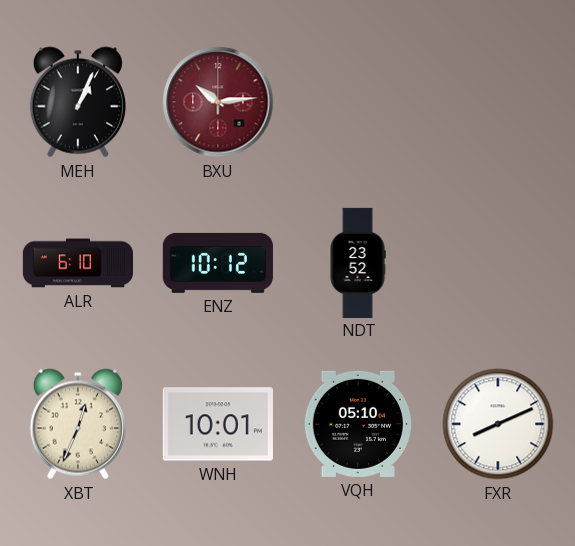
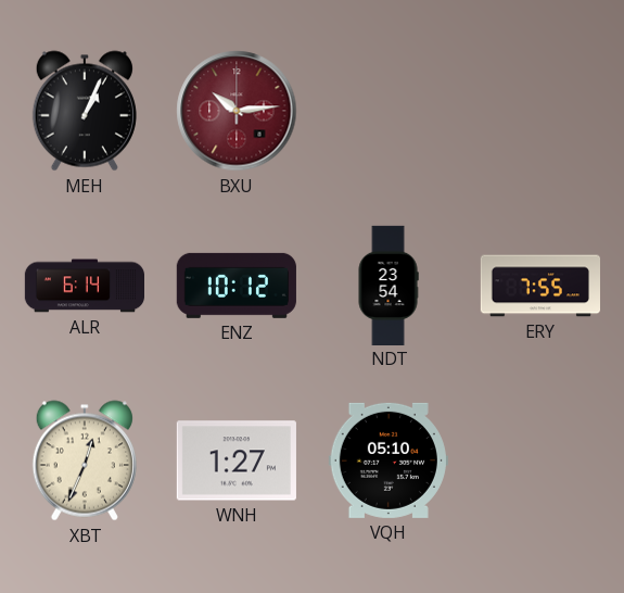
ALR: 6:10 -> 6:14 (84, 286)
NDT: 23:52 -> 23:54 (389, 285)
ERY: none -> 7:55 (539, 286)
WNH: 10:01 -> 1:27 (237, 460)
FXR: 8:11 -> none (498, 424)
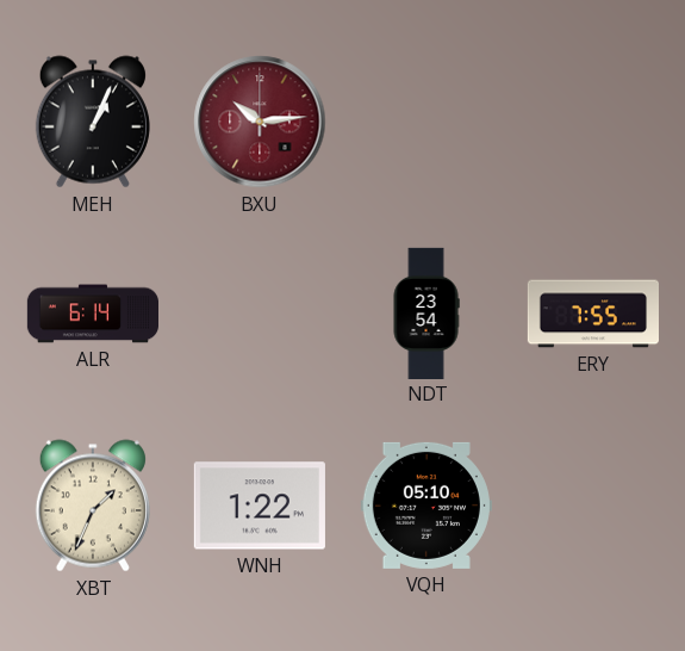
ENZ: 10:12 -> none (237, 286)
XBT: 12:34 -> 1:34 (93, 506)
WNH: 1:27 -> 1:22 (260, 506)
